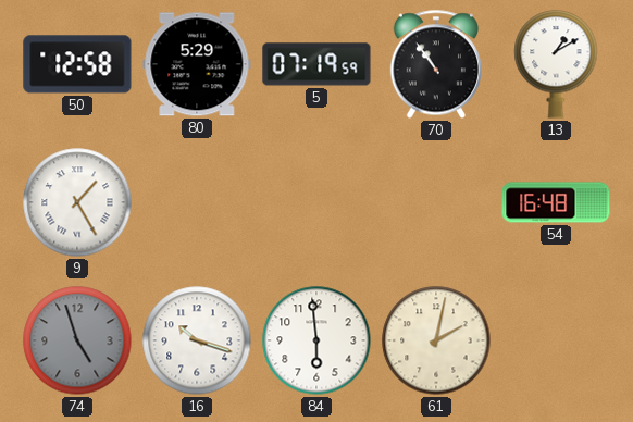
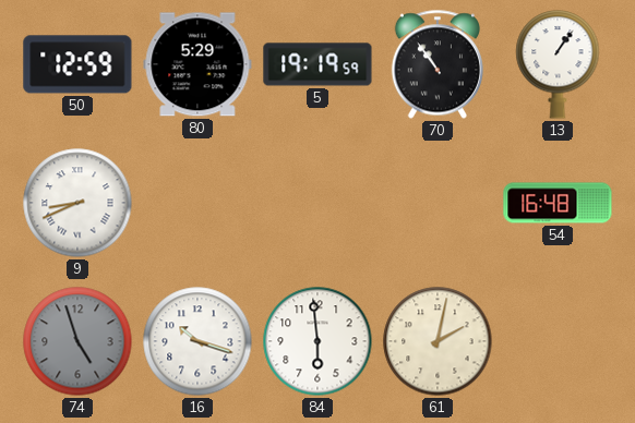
50: 12:58 -> 12:59 (77, 64)
5: 07:19 -> 19:19 (317, 64)
13: 1:10 -> 1:06 (558, 64)
9: 1:25 -> 8:41 (77, 203)
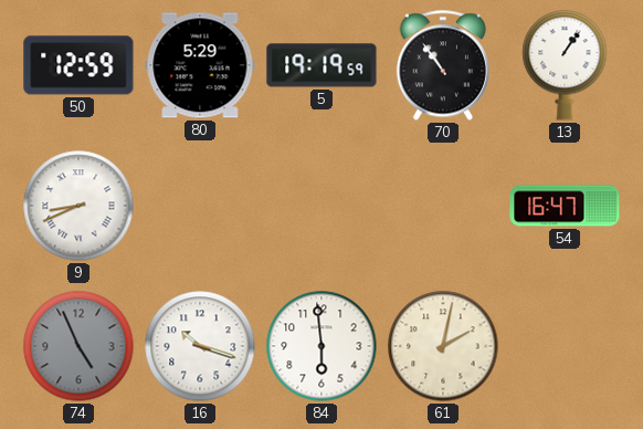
54: 16:48 -> 16:47 (565, 206)
74: 4:57 -> 4:56 (78, 346)
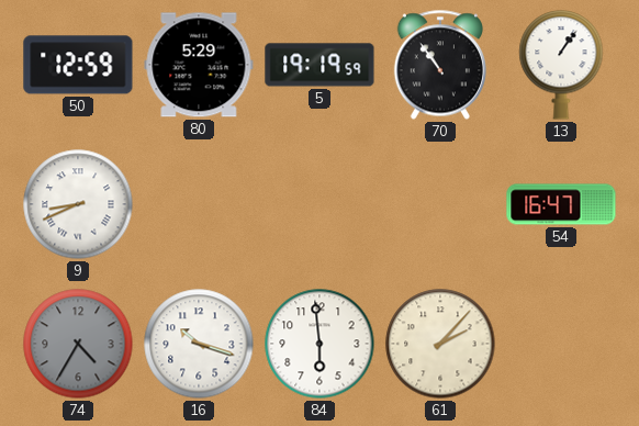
74: 4:56 -> 4:35 (78, 344)
61: 2:02 -> 2:07 (440, 344)
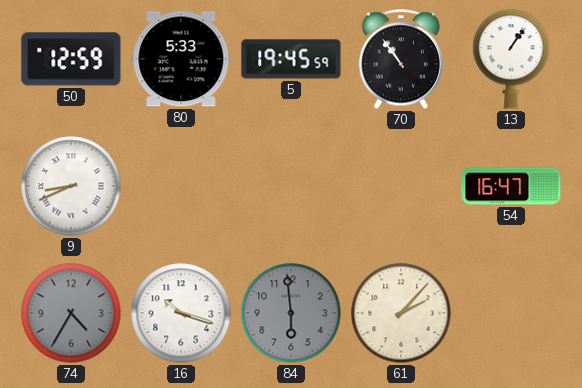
80: 5:29 -> 5:33 (181, 59)
5: 19:19 -> 19:45 (291, 59)
84 dial: white -> grey (291, 313)
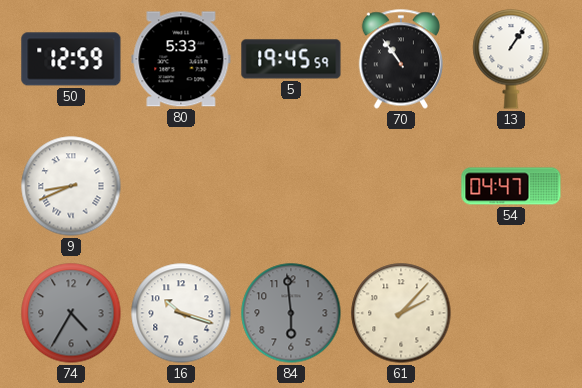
54: 16:47 -> 04:47 (511, 186)
